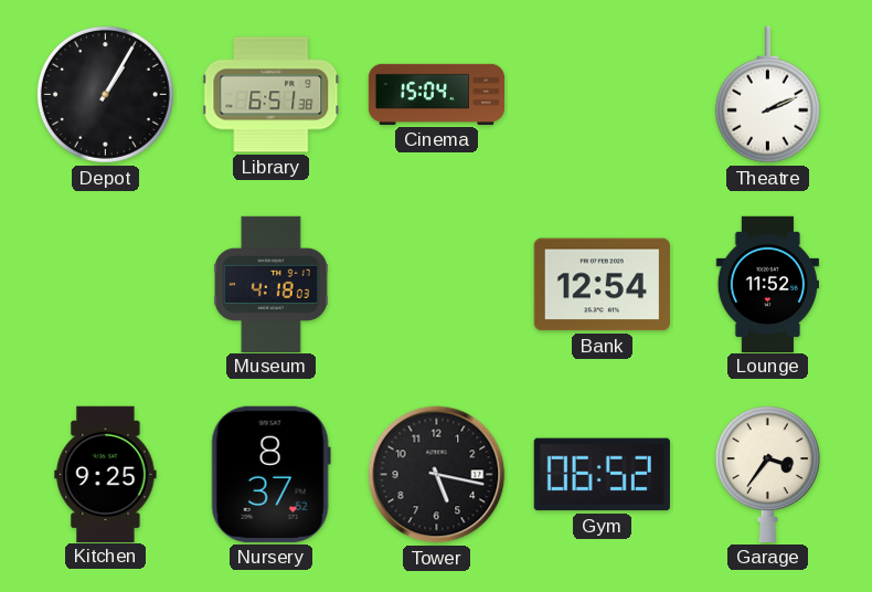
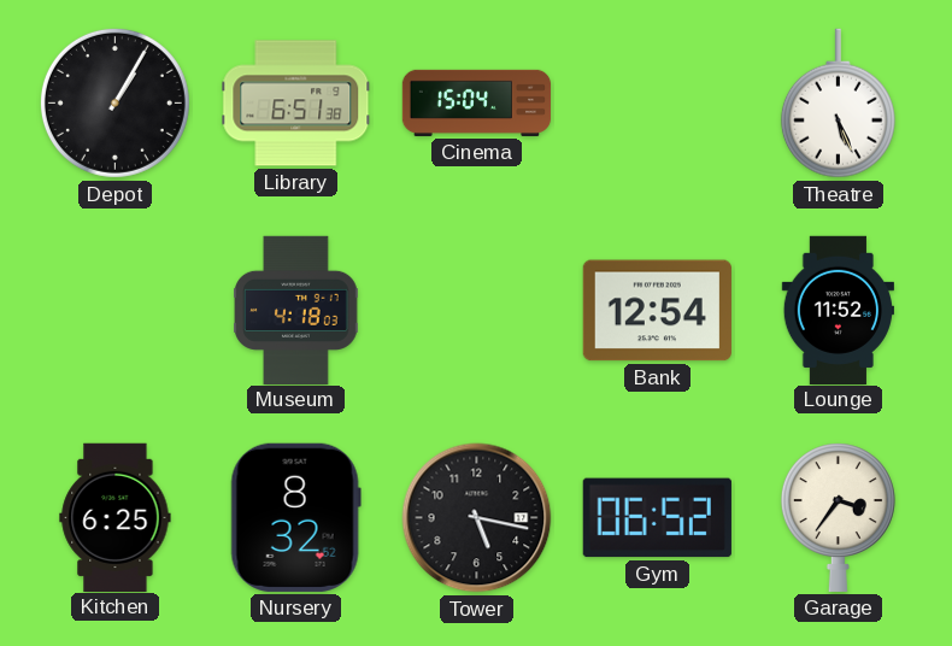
Theatre: 2:11 -> 5:26 (838, 104)
Kitchen: 9:25 -> 6:25 (116, 517)
Nursery: 8:37 -> 8:32 (295, 517)
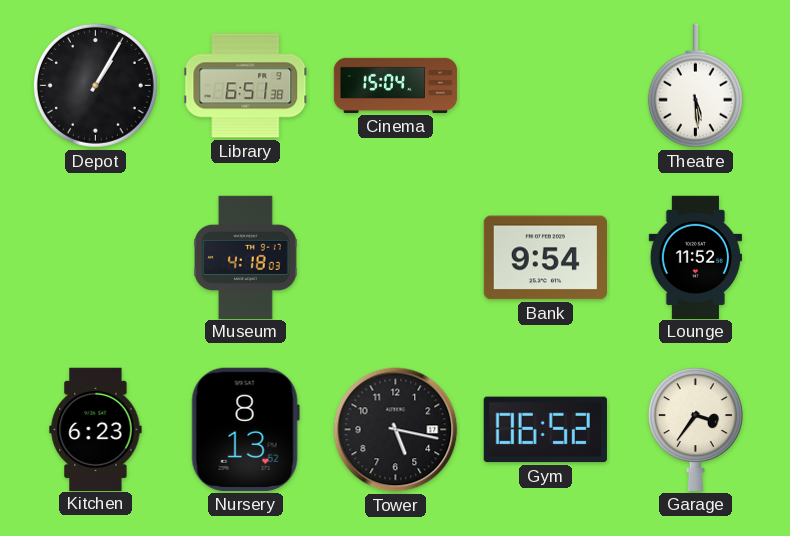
Theatre: 5:26 -> 5:29 (695, 86)
Bank: 12:54 -> 9:54 (545, 258)
Kitchen: 6:25 -> 6:23 (96, 429)
Nursery: 8:32 -> 8:13 (245, 429)
